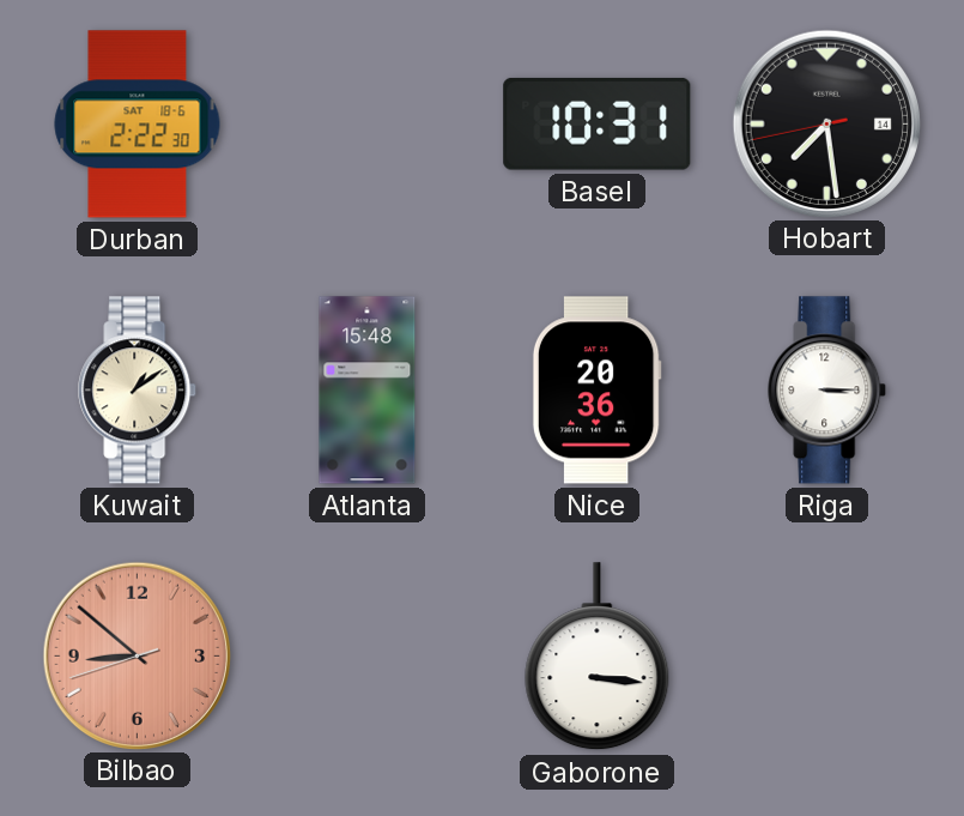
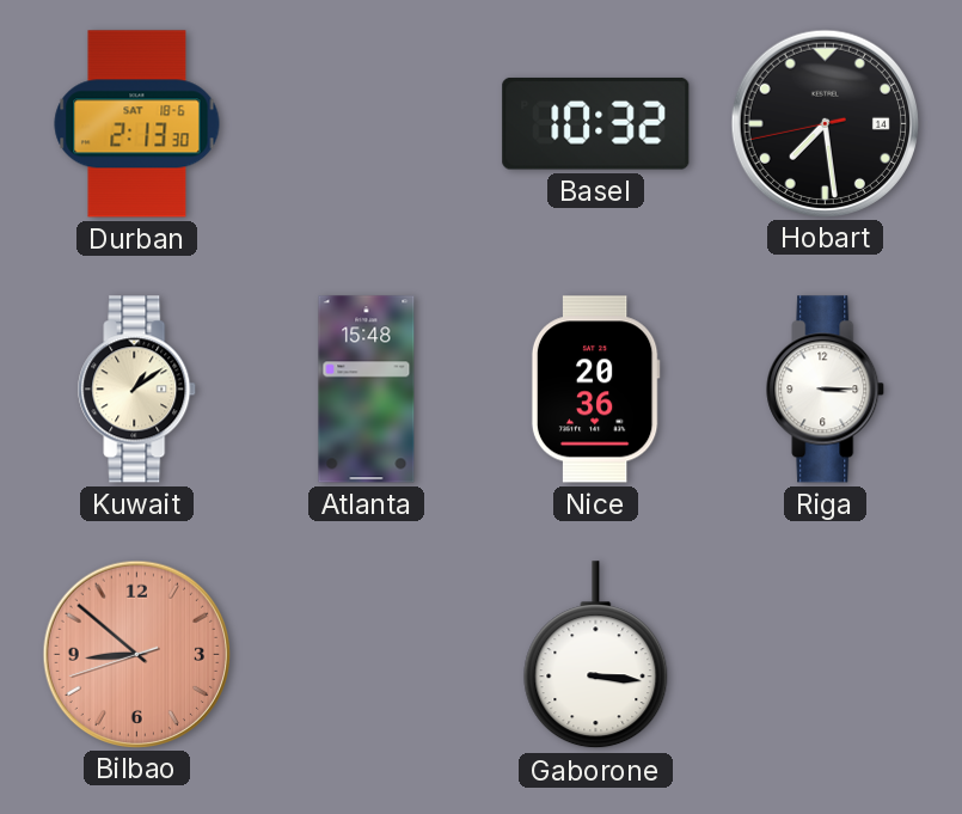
Durban: 2:22 -> 2:13 (137, 124)
Basel: 10:31 -> 10:32 (596, 123)
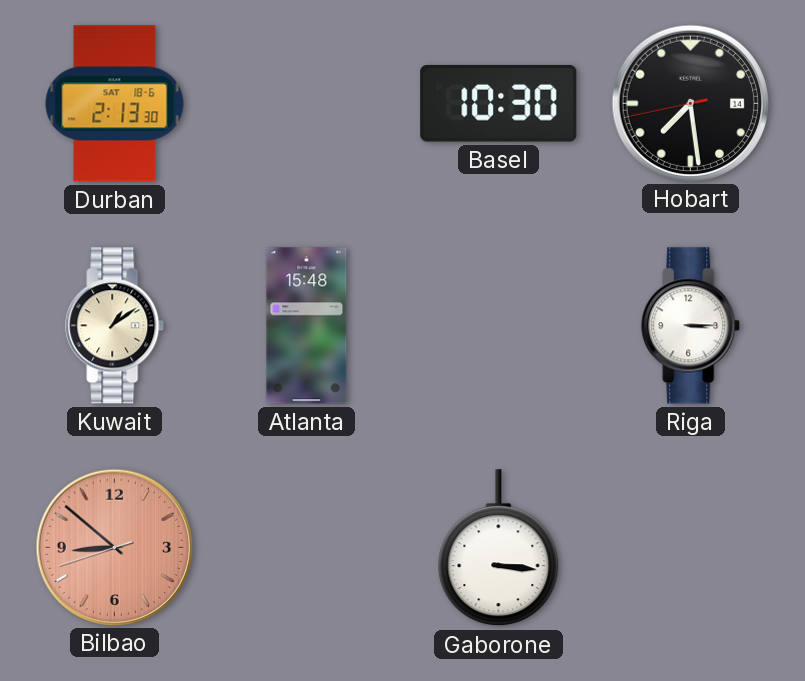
Basel: 10:32 -> 10:30 (499, 103)
Nice: 20:36 -> none (595, 390)
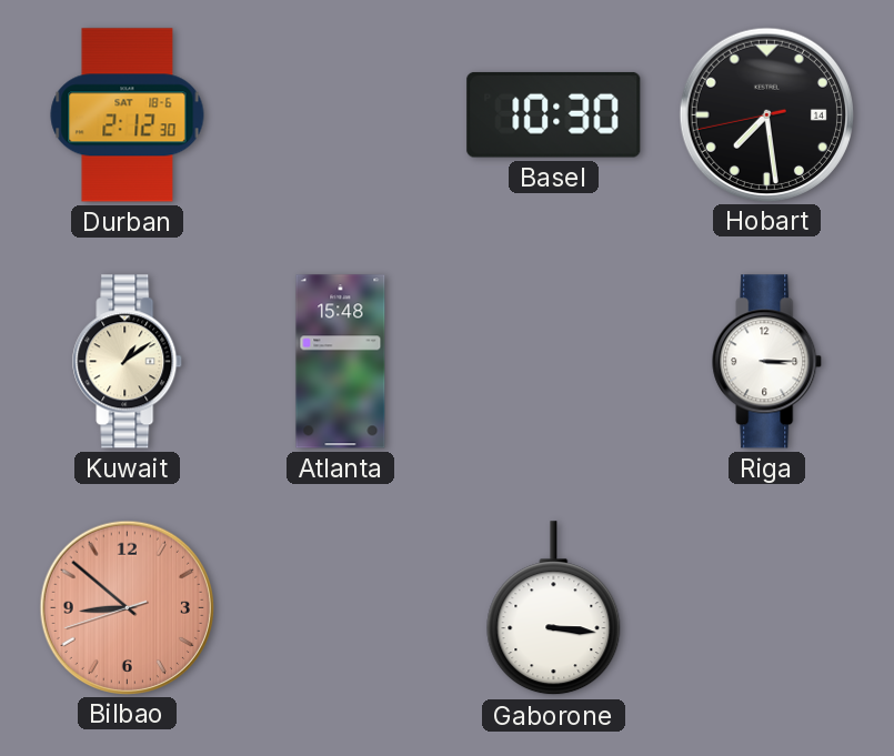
Durban: 2:13 -> 2:12 (128, 115)
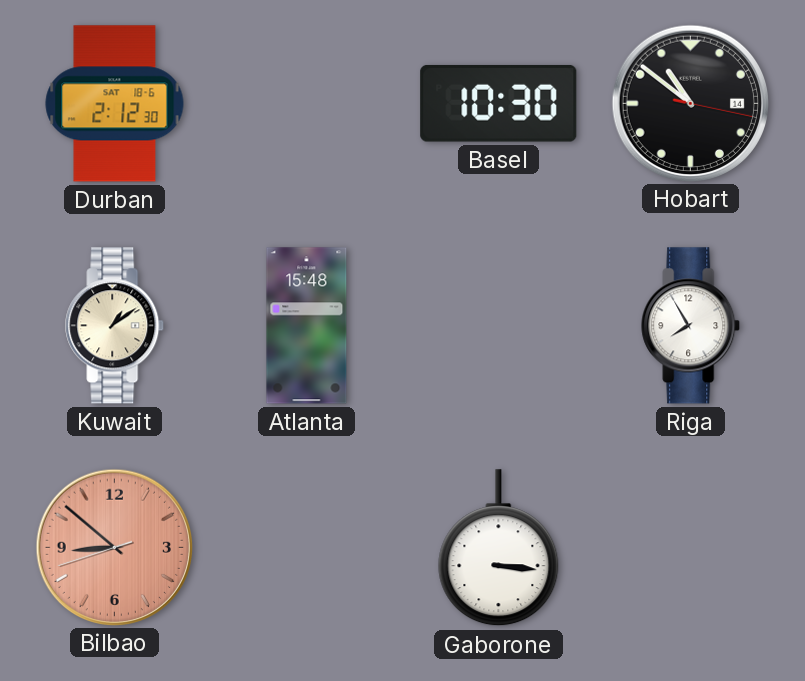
Hobart: 7:28 -> 10:51 (690, 103)
Riga: 3:15 -> 7:55 (691, 326)
